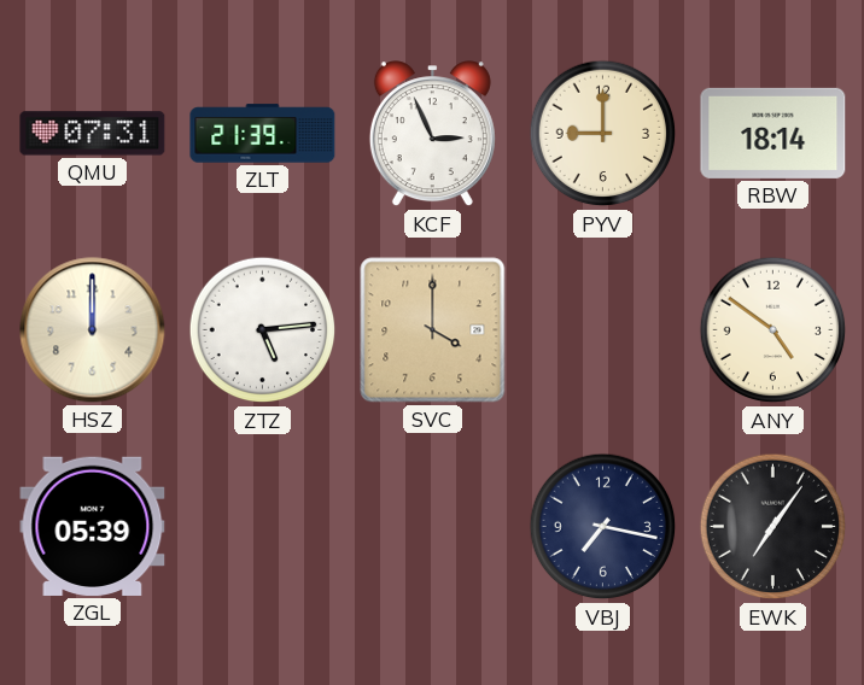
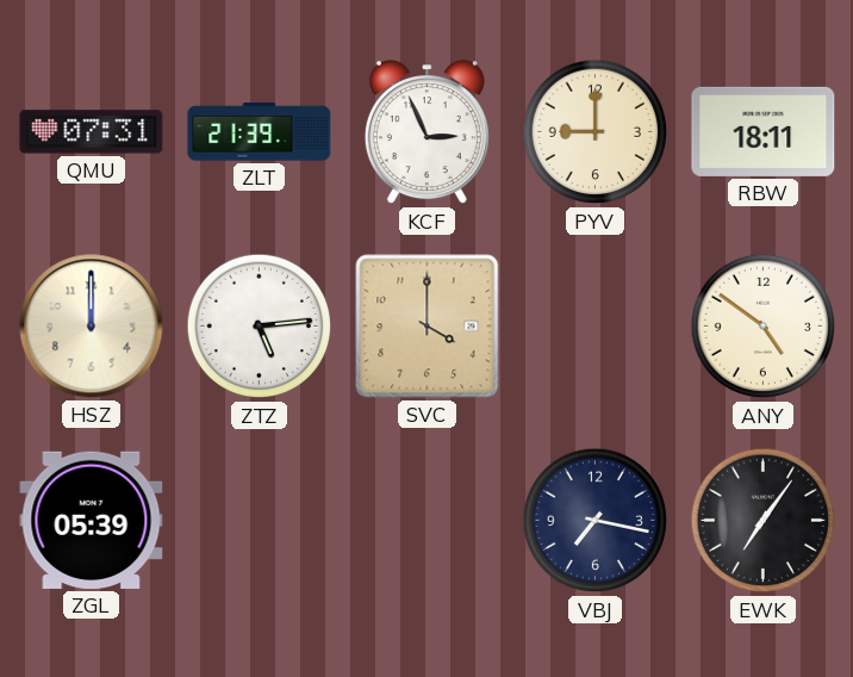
RBW: 18:14 -> 18:11 (764, 131)
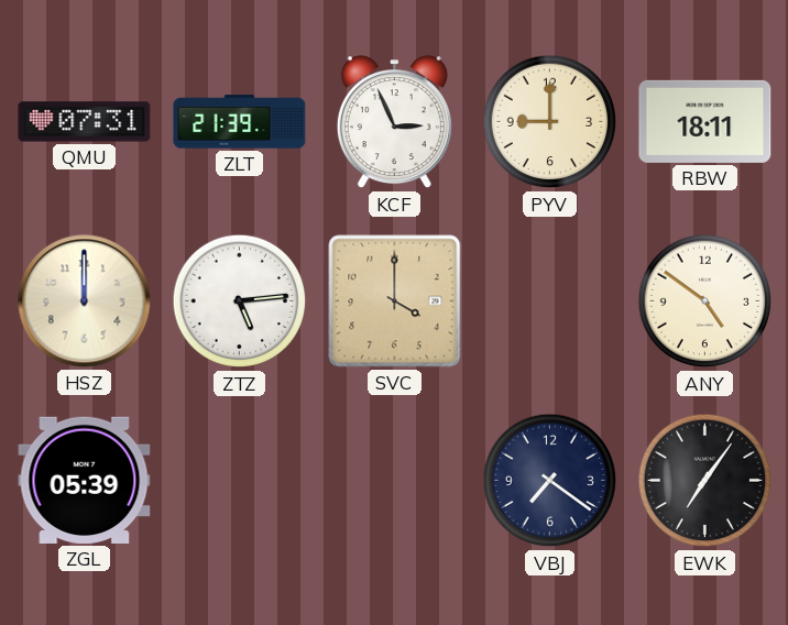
VBJ: 7:17 -> 7:21 (550, 481)
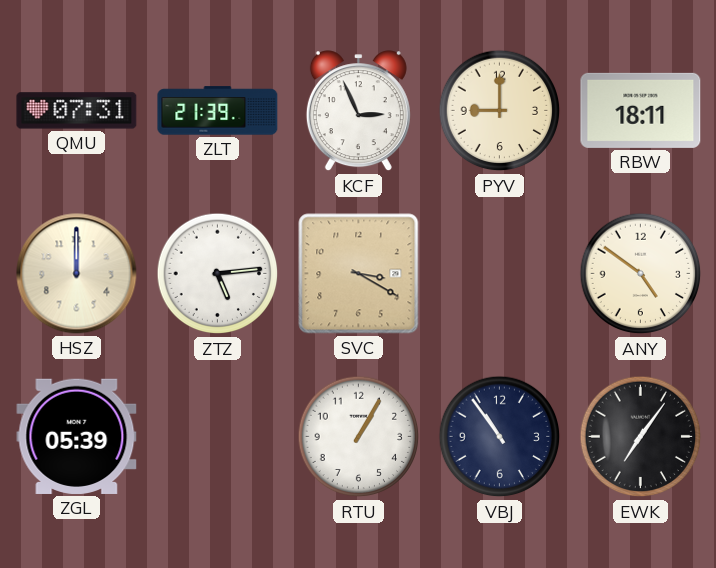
SVC: 4:00 -> 3:20 (359, 274)
RTU: none -> 1:05 (359, 437)
VBJ: 7:21 -> 10:54 (500, 437)
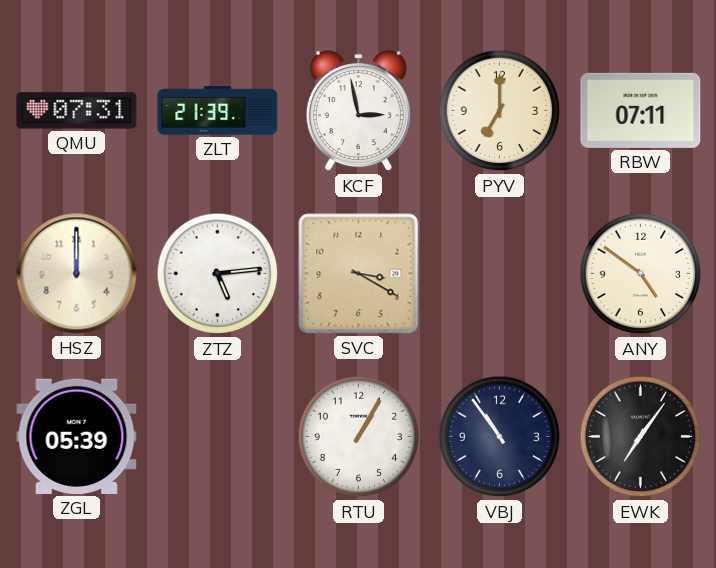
KCF: 2:56 -> 2:58 (358, 111)
PYV: 9:00 -> 7:00 (500, 111)
RBW: 18:11 -> 07:11 (641, 110)
